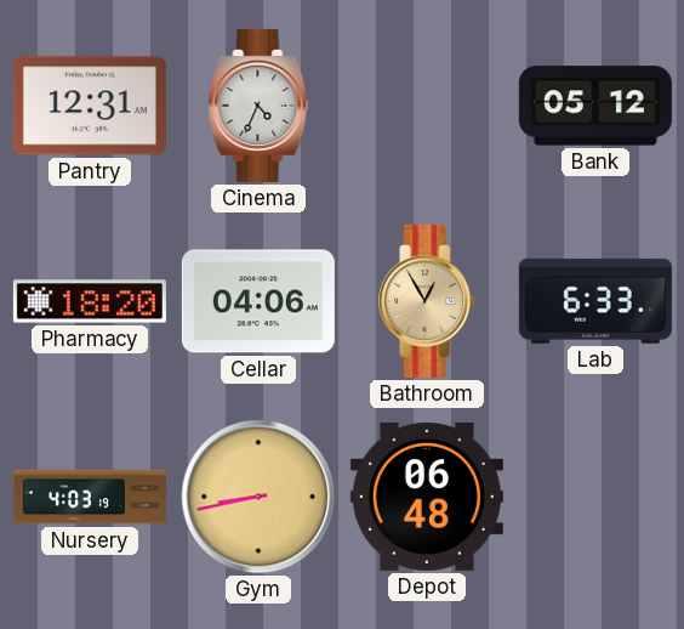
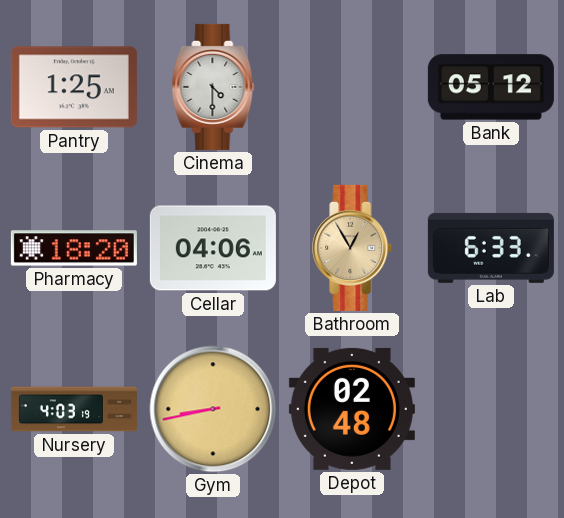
Pantry: 12:31 -> 1:25 (74, 87)
Cinema: 4:34 -> 4:30 (213, 87)
Depot: 06:48 -> 02:48 (352, 409)
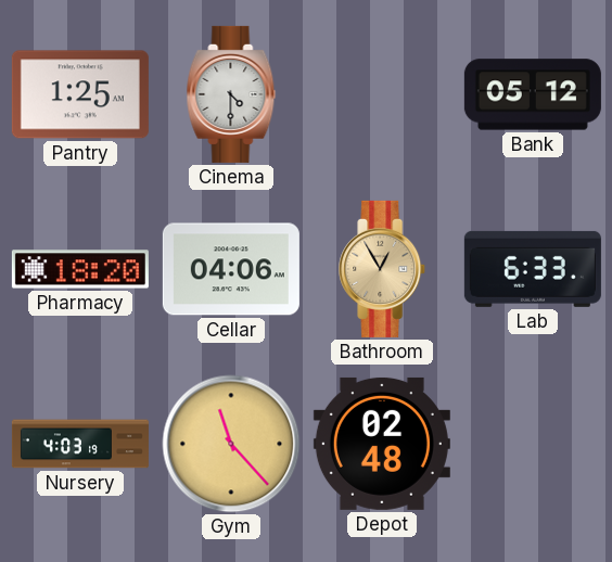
Gym: 8:43 -> 11:23 (231, 444)
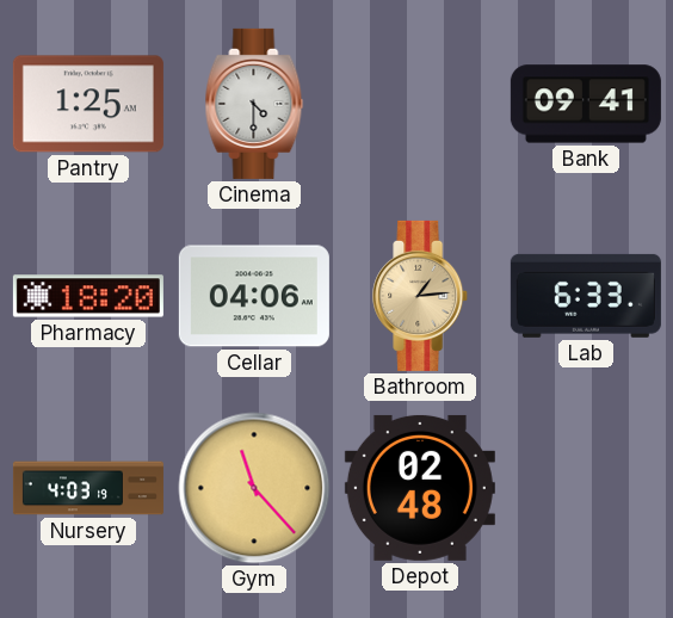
Bank: 05:12 -> 09:41 (586, 104)
Bathroom: 12:55 -> 1:14 (421, 296)
